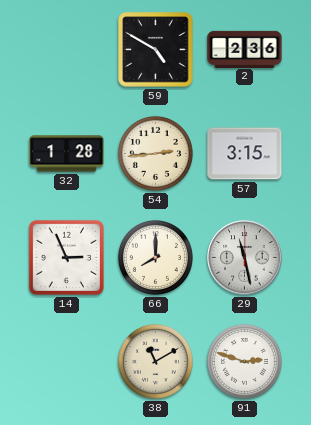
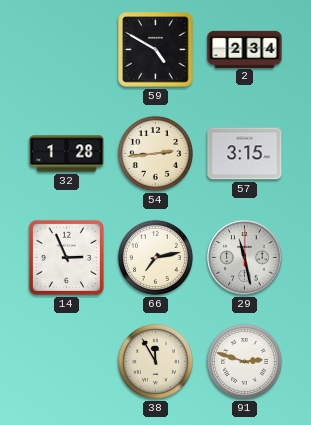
2: 2:36 -> 2:34 (245, 49)
66: 8:00 -> 7:13 (155, 257)
38: 11:10 -> 11:55 (155, 361)
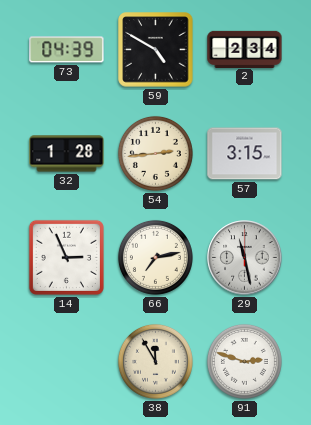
73: none -> 04:39 (67, 50)
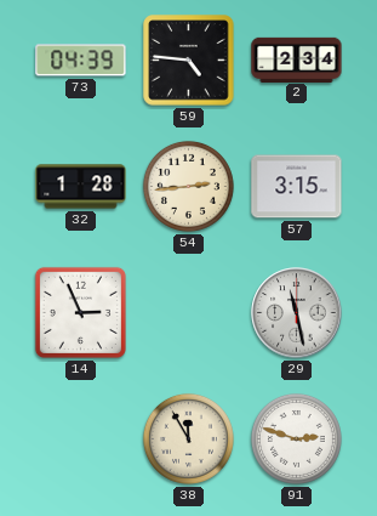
59: 4:50 -> 4:46 (189, 61)
66: 7:13 -> none (155, 257)
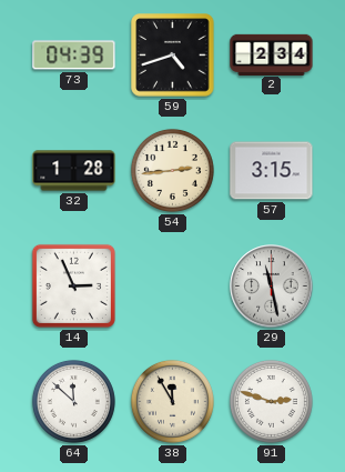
59: 4:46 -> 4:42 (173, 56)
64: none -> 11:52 (73, 401)
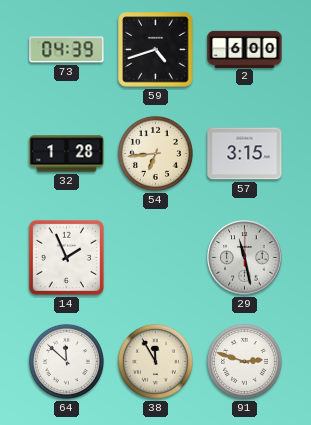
2: 2:34 -> 6:00 (245, 49)
54: 2:44 -> 6:44 (155, 153)
14: 2:56 -> 1:56 (66, 257)
